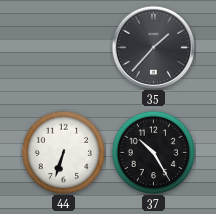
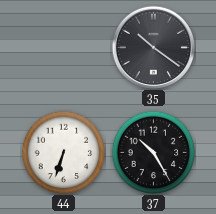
35: 1:37 -> 10:21 (153, 47)
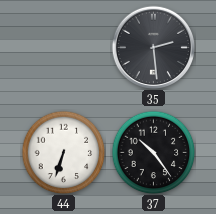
35: 10:21 -> 2:29 (153, 47)
37: 10:25 -> 10:24 (153, 152)
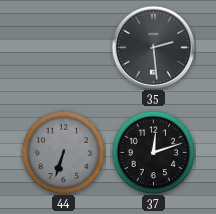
44 dial: white -> grey (63, 152)
37: 10:24 -> 12:12 (153, 152)
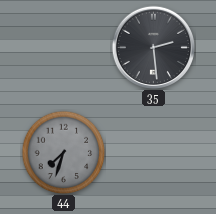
44: 6:33 -> 7:33 (63, 152)
37: 12:12 -> none (153, 152)
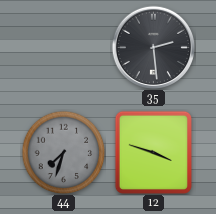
12: none -> 3:48 (153, 152)
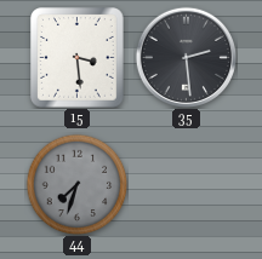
15: none -> 3:29 (78, 58)
12: 3:48 -> none (153, 152)
